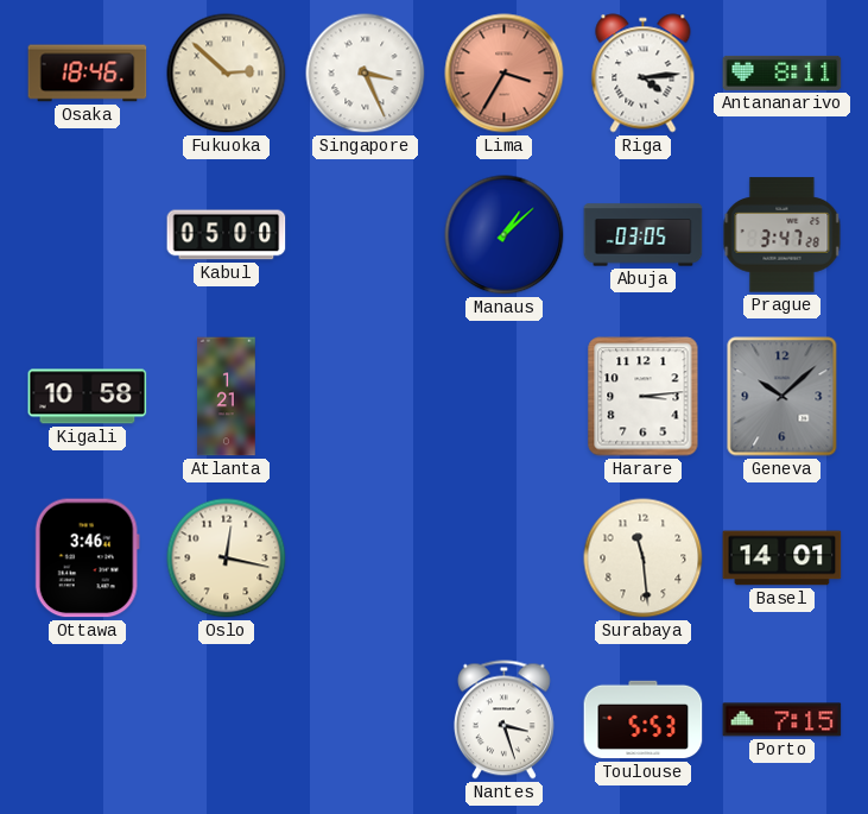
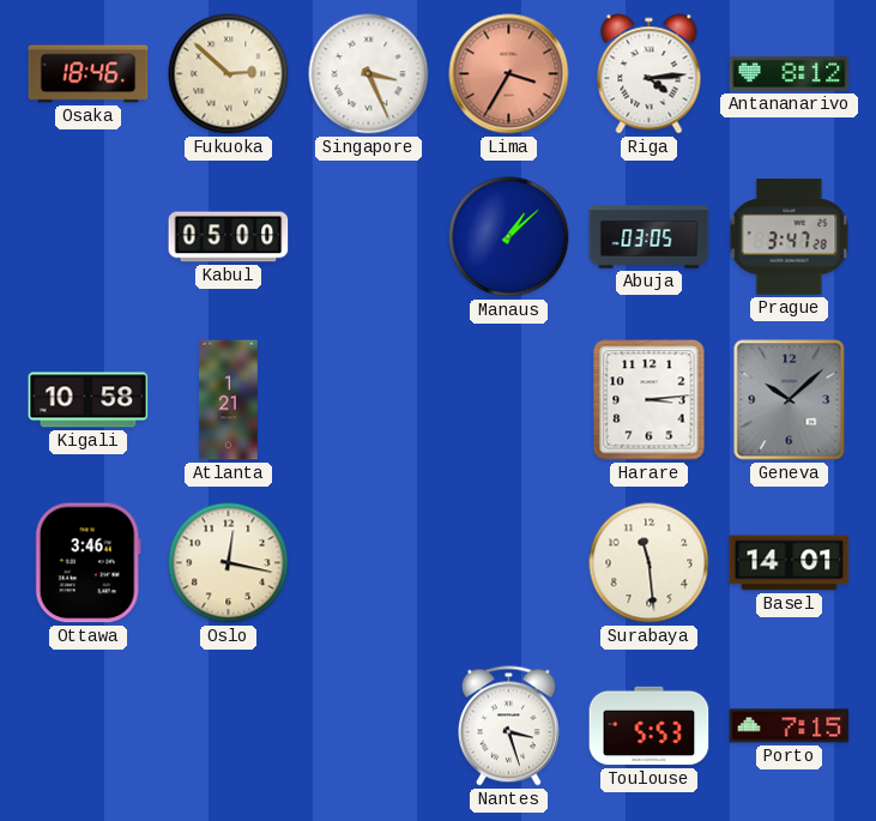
Antananarivo: 8:11 -> 8:12 (790, 73)
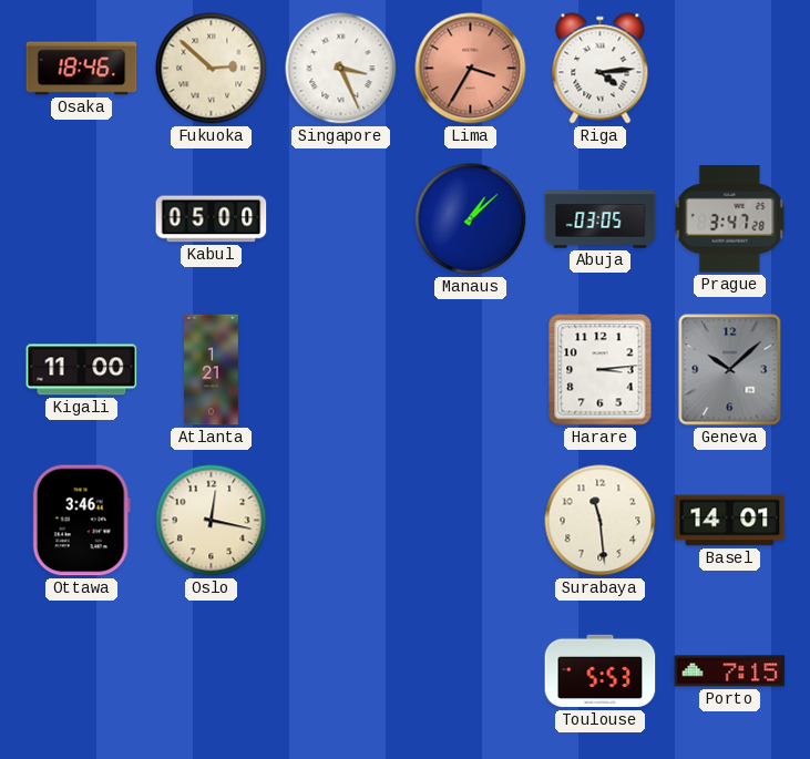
Antananarivo: 8:12 -> none (790, 73)
Kigali: 10:58 -> 11:00 (82, 370)
Nantes: 3:27 -> none (508, 726)
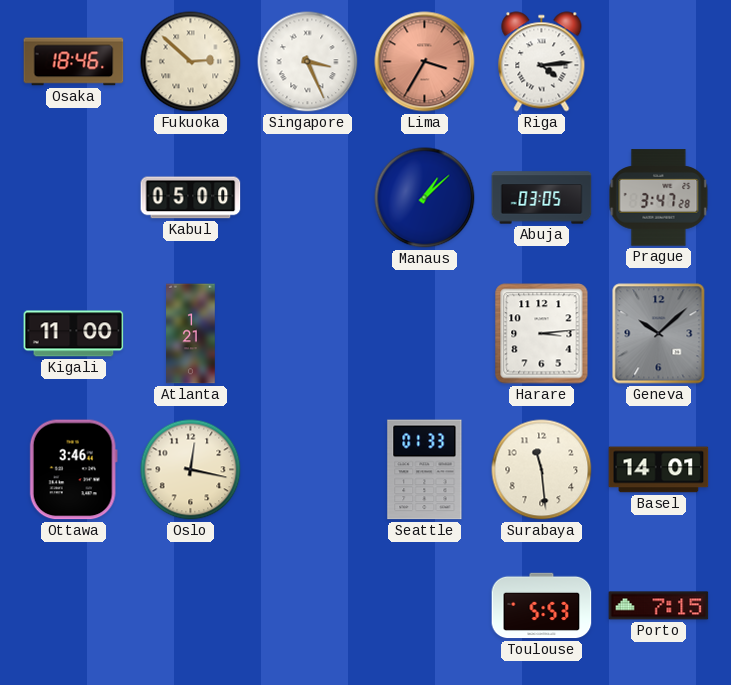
Seattle: none -> 01:33 (425, 470)
